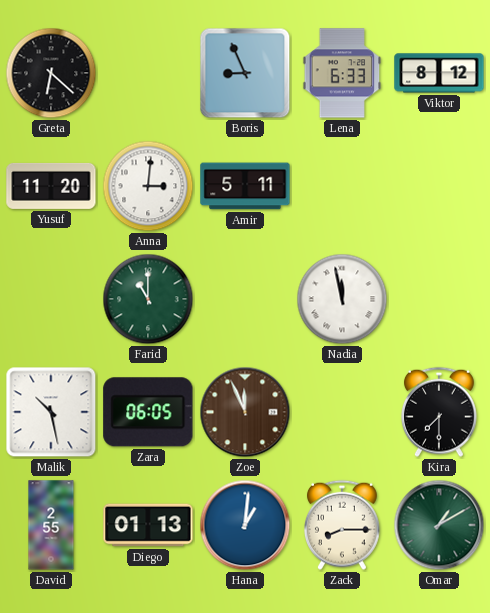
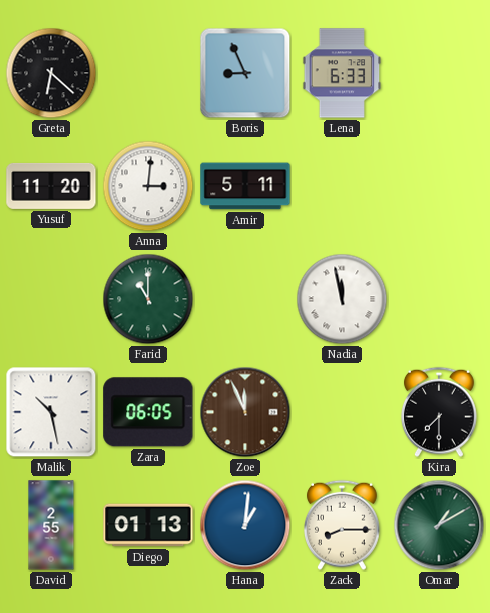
Viktor: 8:12 -> none (439, 73)
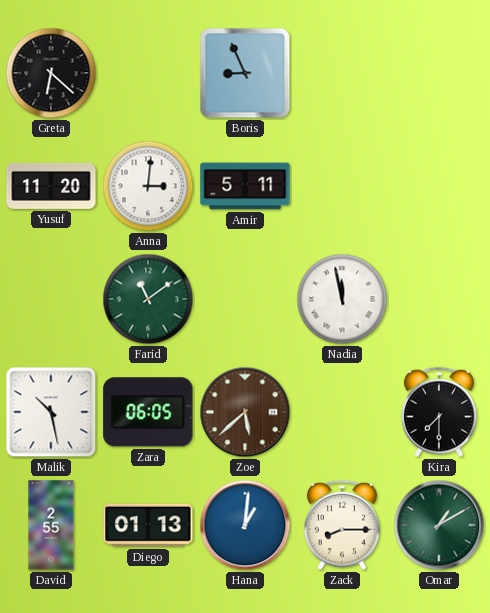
Lena: 6:33 -> none (342, 73)
Farid: 11:00 -> 11:09 (148, 299)
Zoe: 11:56 -> 5:38 (245, 412)
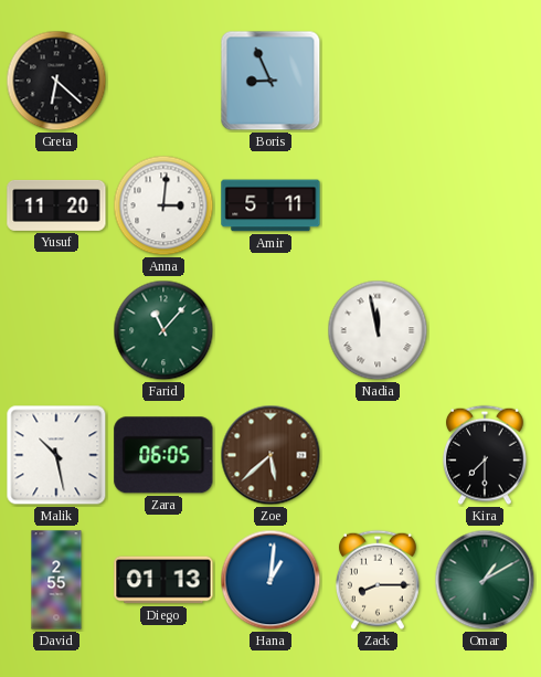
Farid: 11:09 -> 11:07 (163, 330)
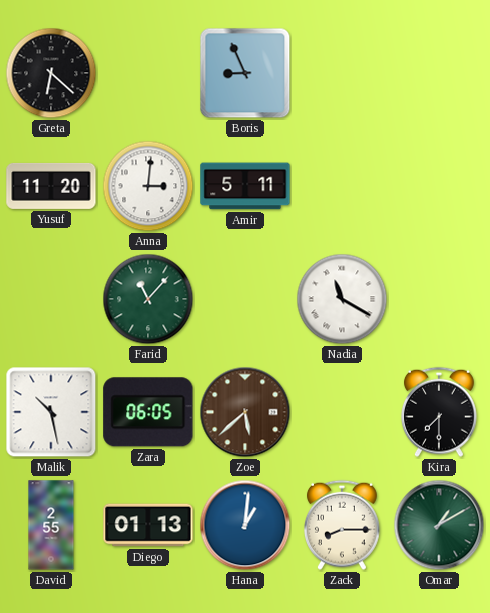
Nadia: 11:58 -> 11:20 (342, 299)
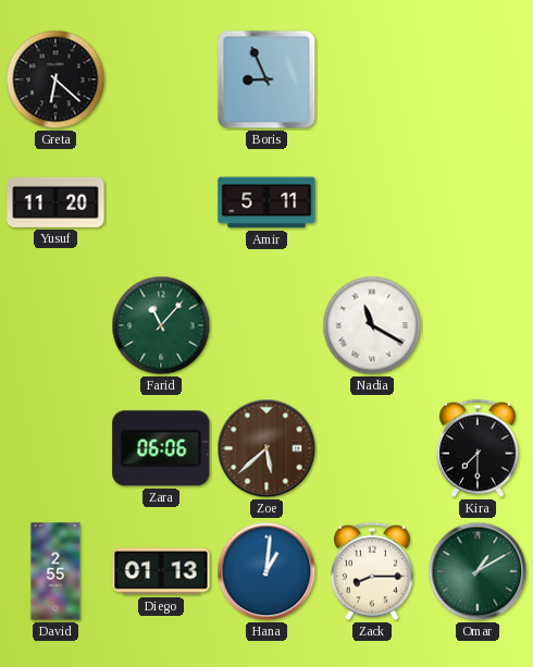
Anna: 3:01 -> none (148, 186)
Malik: 10:28 -> none (51, 412)
Zara: 06:05 -> 06:06 (161, 448)
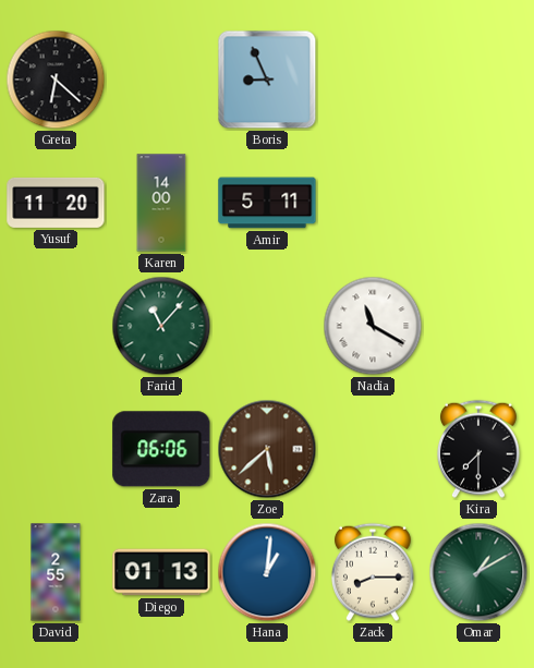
Karen: none -> 14:00 (161, 203)
